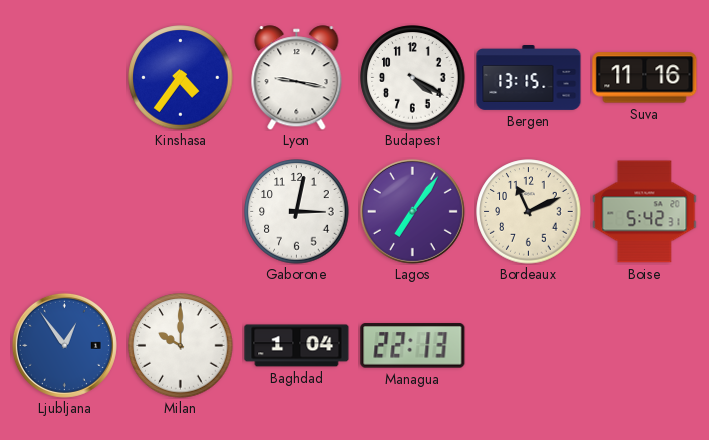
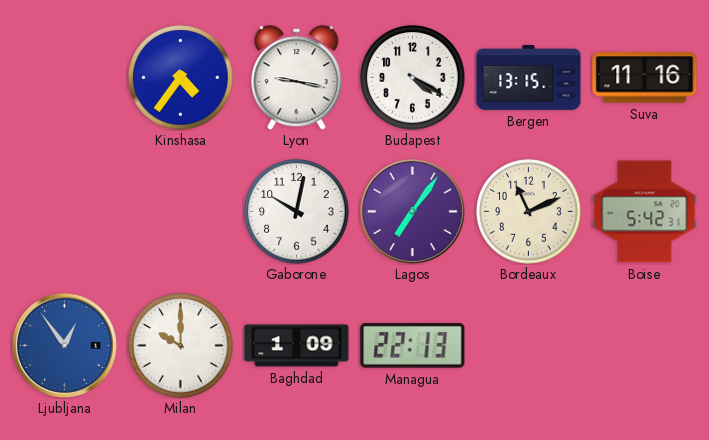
Gaborone: 3:02 -> 10:02 (297, 212)
Baghdad: 1:04 -> 1:09 (297, 346)
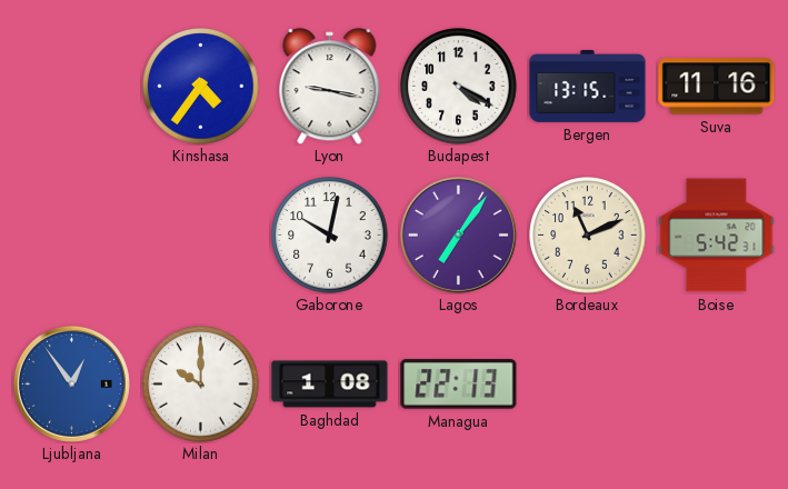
Baghdad: 1:09 -> 1:08 (330, 385)
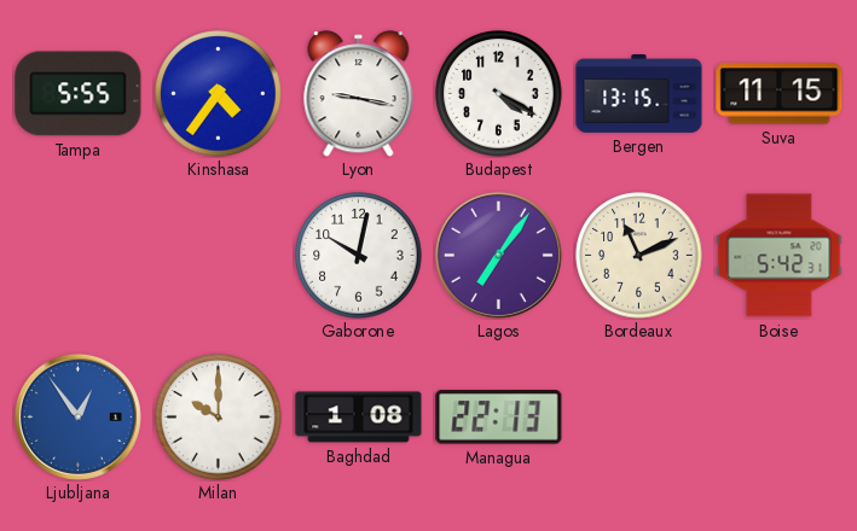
Tampa: none -> 5:55 (79, 94)
Suva: 11:16 -> 11:15 (780, 94)
